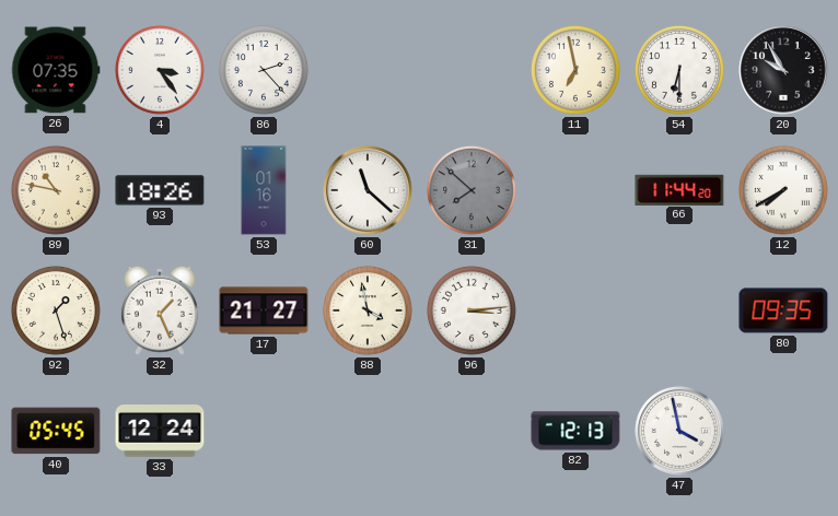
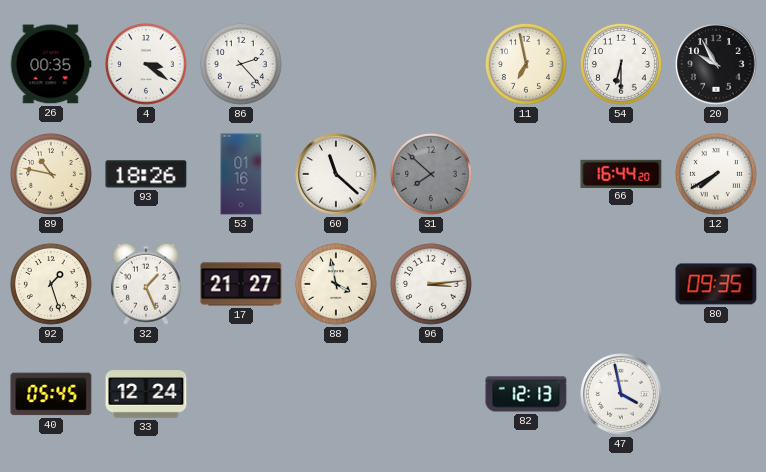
26: 07:35 -> 00:35 (51, 64)
4: 3:24 -> 3:21 (146, 64)
66: 11:44 -> 16:44 (621, 173)
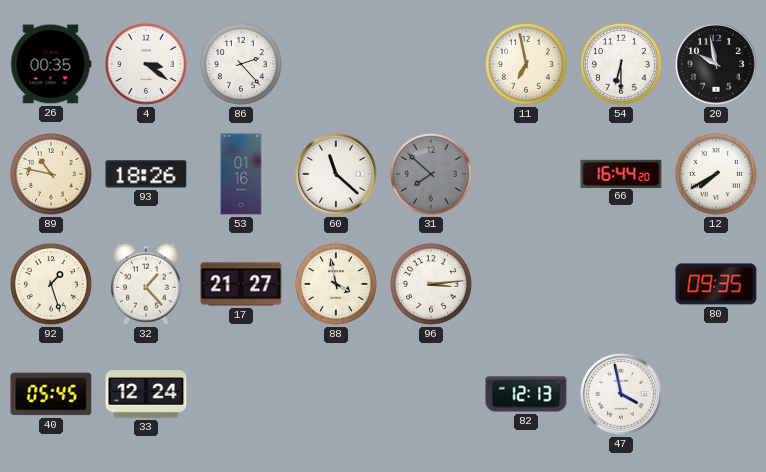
20: 9:55 -> 9:58 (716, 64)
32: 1:26 -> 1:23 (146, 284)
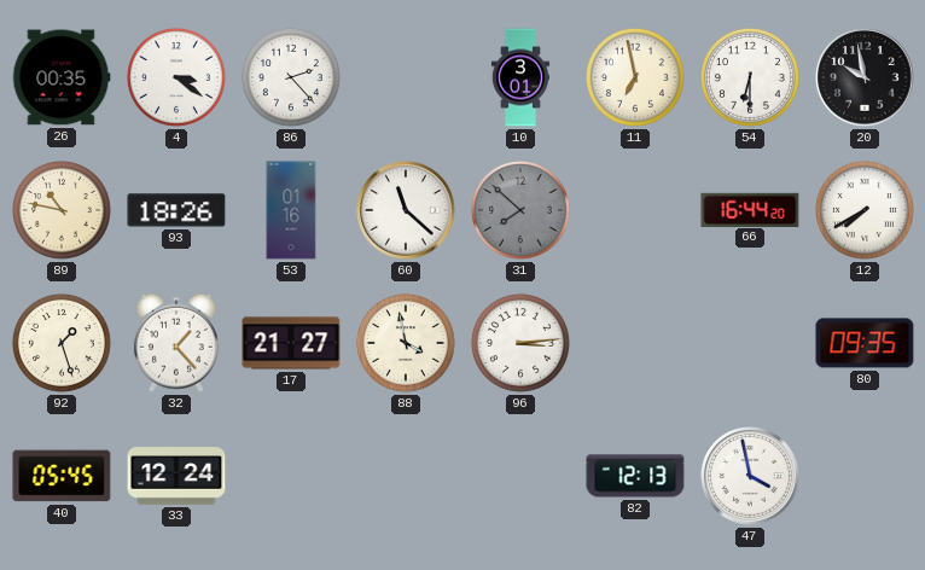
10: none -> 3:01 (520, 77)
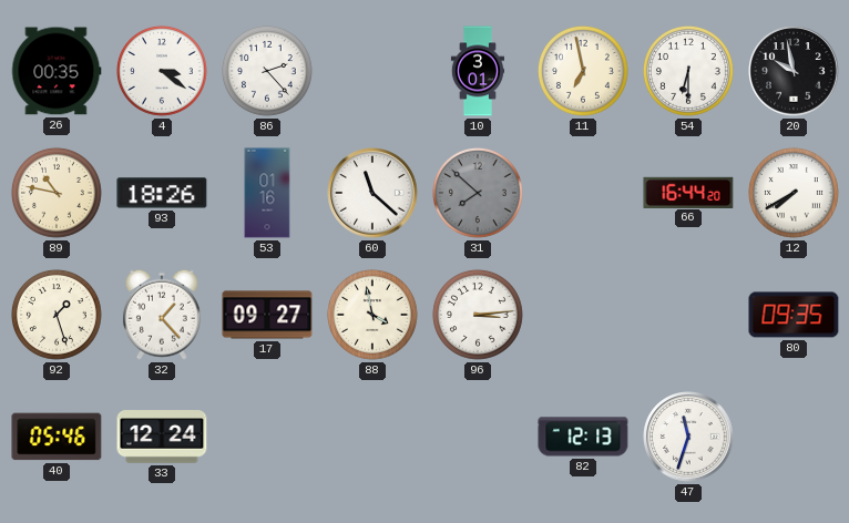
17: 21:27 -> 09:27 (267, 315)
40: 05:45 -> 05:46 (57, 437)
47: 3:58 -> 11:33 (688, 437)
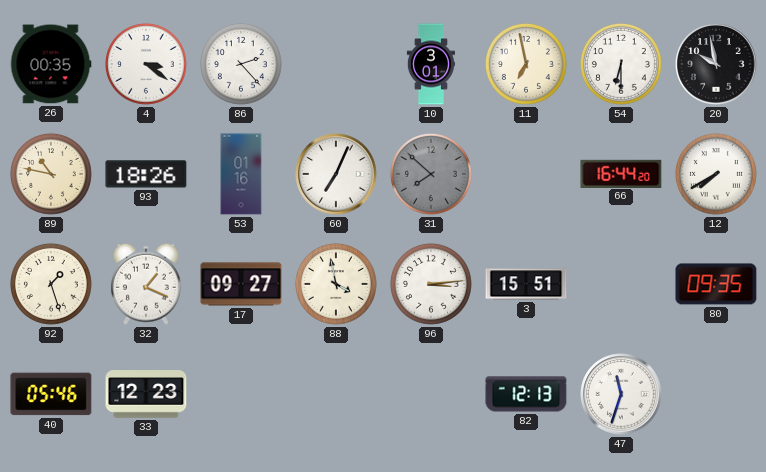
60: 11:22 -> 7:04 (336, 174)
32: 1:23 -> 1:19 (146, 284)
3: none -> 15:51 (526, 284)
33: 12:24 -> 12:23 (146, 394)
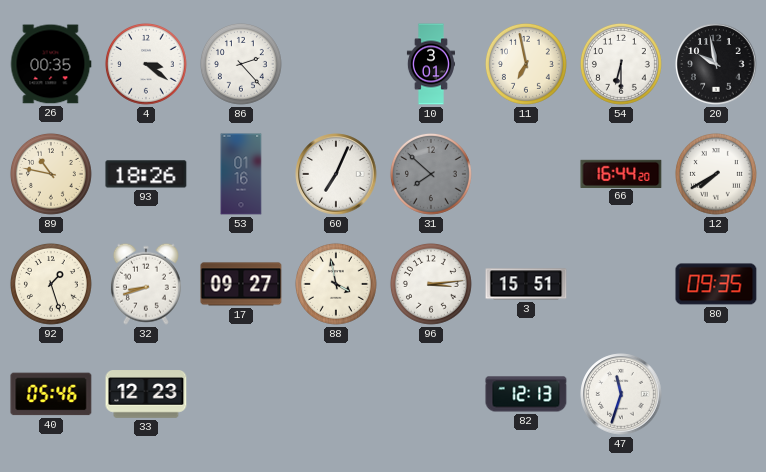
32: 1:19 -> 8:42 (146, 284)
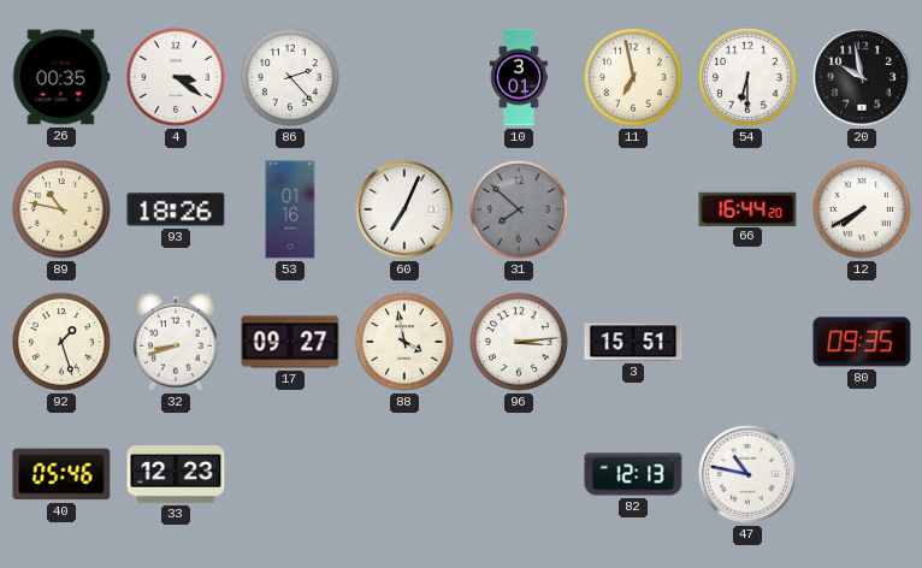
47: 11:33 -> 10:47 (747, 474)
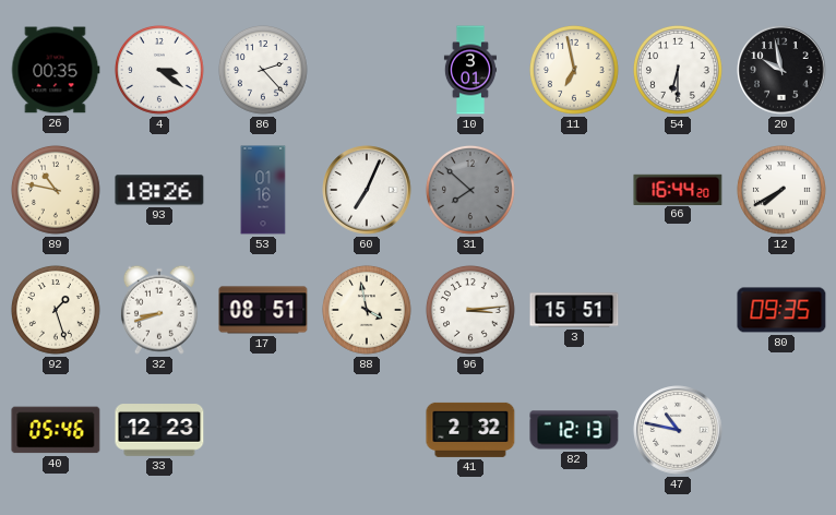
17: 09:27 -> 08:51 (263, 310)
41: none -> 2:32 (470, 430)
